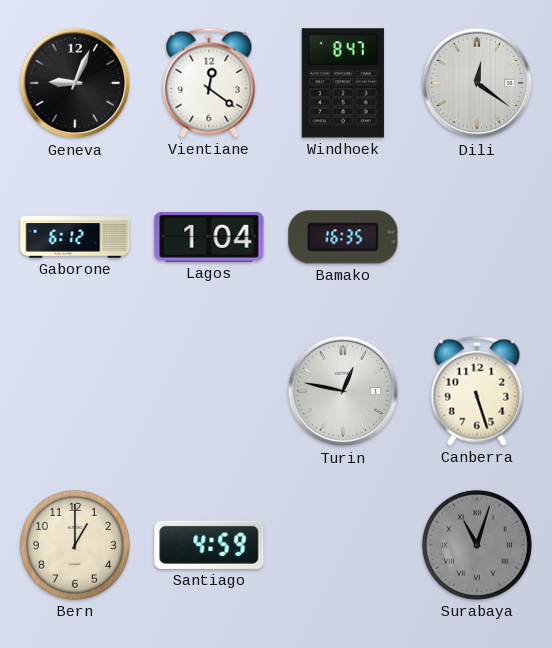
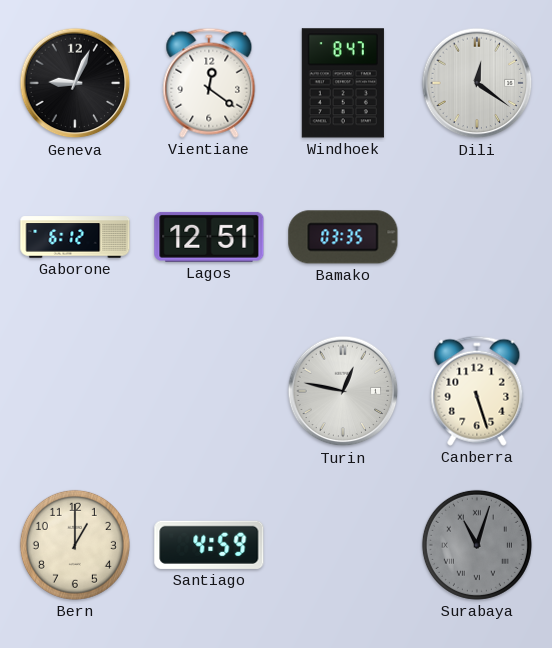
Lagos: 1:04 -> 12:51 (209, 237)
Bamako: 16:35 -> 03:35 (343, 237)
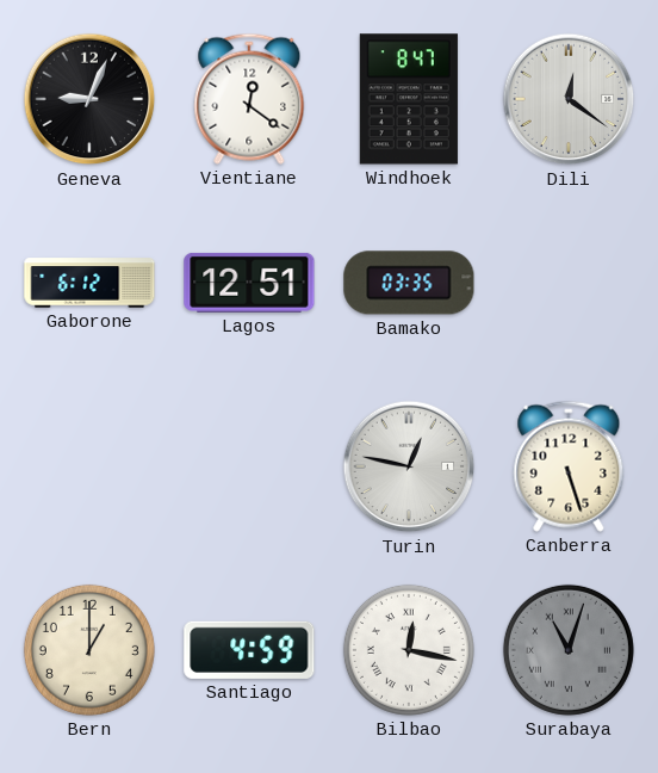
Bilbao: none -> 12:17 (409, 650)
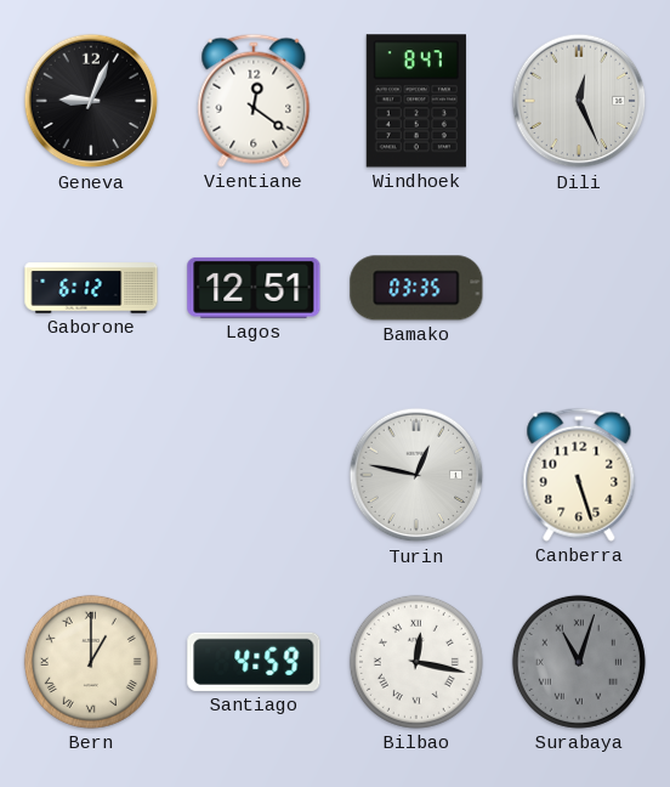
Dili: 12:21 -> 12:26 (579, 101)
Bern numerals: Arabic -> Roman (91, 662)
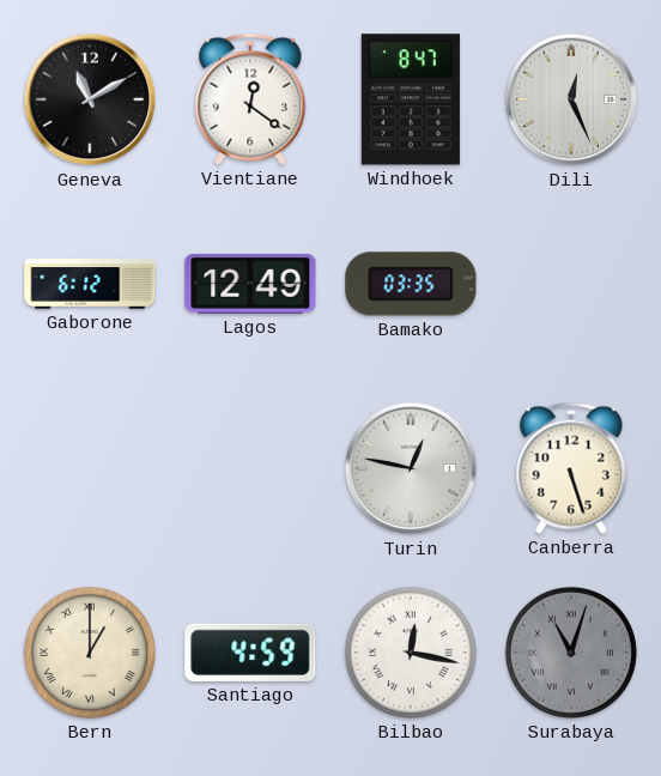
Geneva: 9:04 -> 11:10 (90, 99)
Lagos: 12:51 -> 12:49 (250, 284)
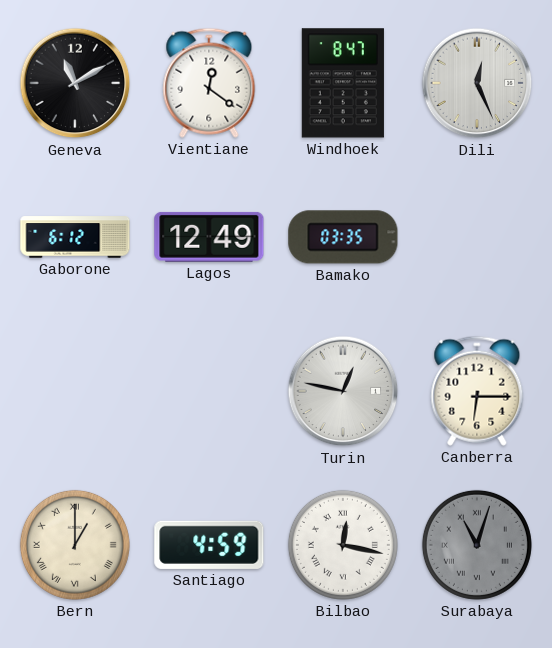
Canberra: 5:27 -> 6:15 (477, 391)
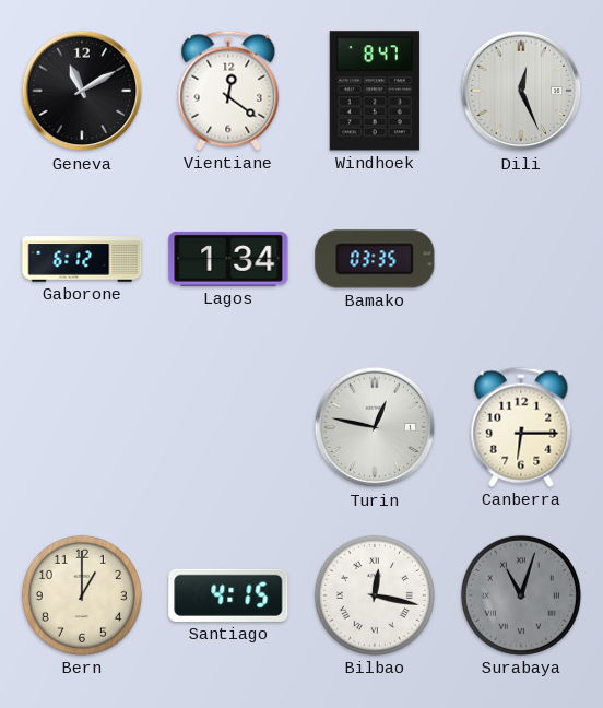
Lagos: 12:49 -> 1:34 (228, 259)
Bern numerals: Roman -> Arabic (82, 595)
Santiago: 4:59 -> 4:15 (228, 595)
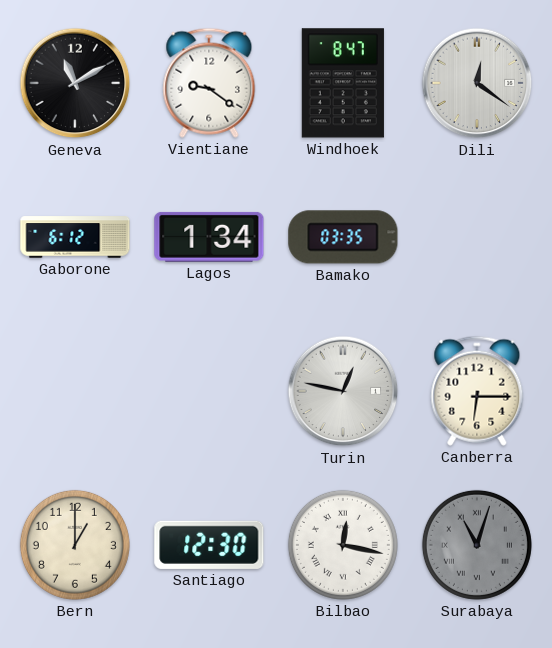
Vientiane: 12:21 -> 9:21 (209, 83)
Dili: 12:26 -> 12:21 (477, 83)
Santiago: 4:15 -> 12:30 (209, 545)
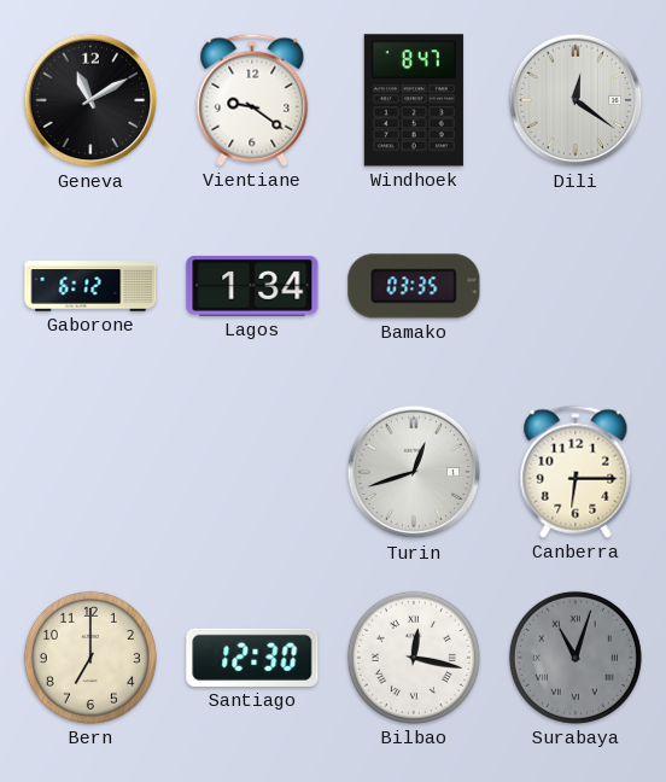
Turin: 12:47 -> 12:42 (414, 472)
Bern: 1:00 -> 7:00 (90, 658)
